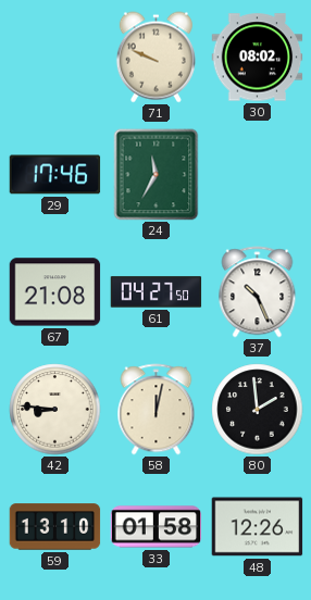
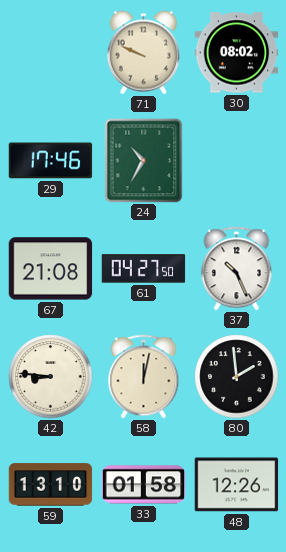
24: 11:35 -> 10:35 (144, 161)
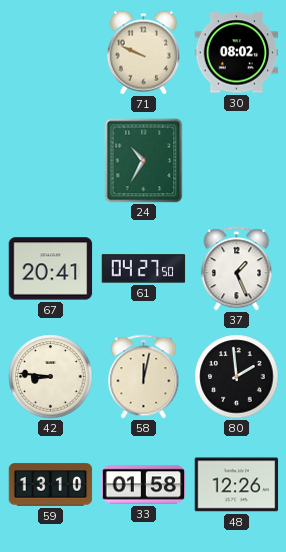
29: 17:46 -> none (51, 161)
67: 21:08 -> 20:41 (51, 269)
37: 10:26 -> 1:26 (237, 269)
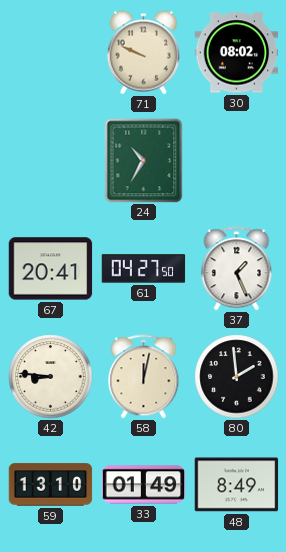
33: 01:58 -> 01:49 (144, 485)
48: 12:26 -> 8:49 (237, 485)
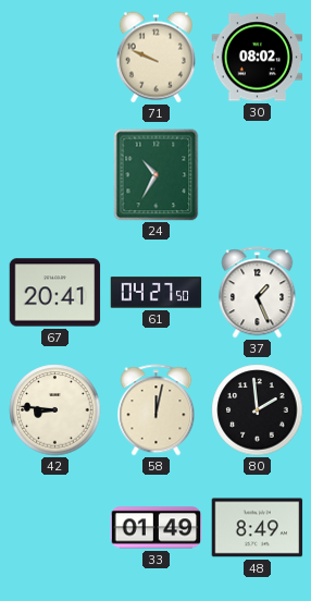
59: 13:10 -> none (51, 485)
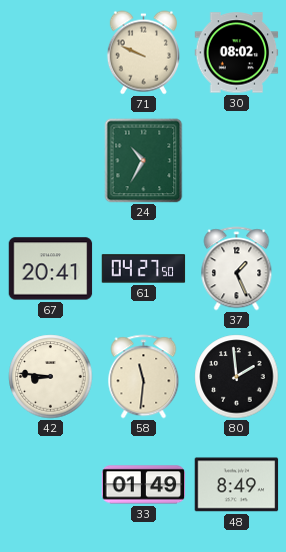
58: 12:02 -> 11:31 (144, 377)
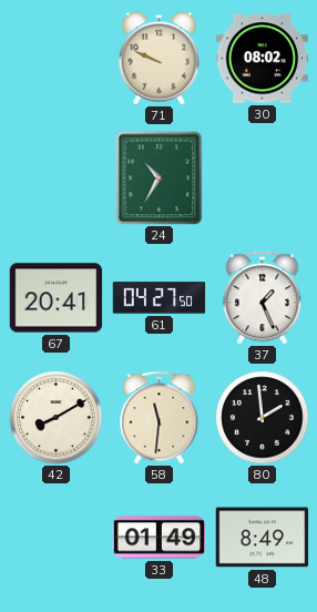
42: 8:46 -> 8:10 (57, 418)
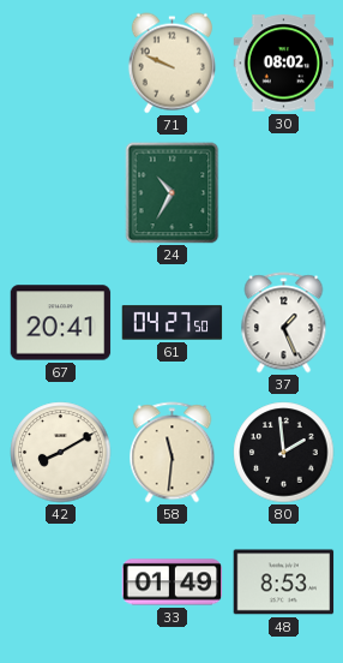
48: 8:49 -> 8:53 (284, 583)
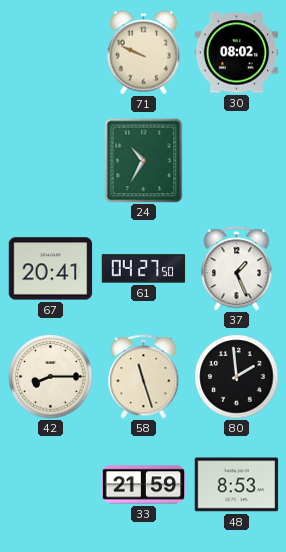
42: 8:10 -> 8:15 (51, 377)
58: 11:31 -> 11:27 (144, 377)
33: 01:49 -> 21:59 (144, 485)
